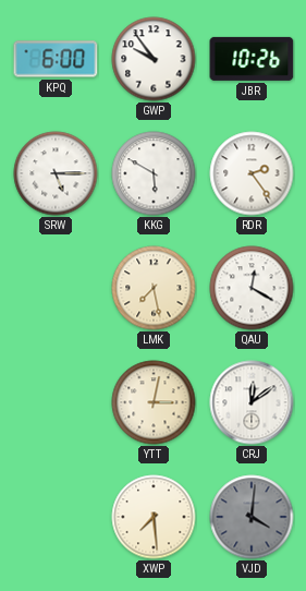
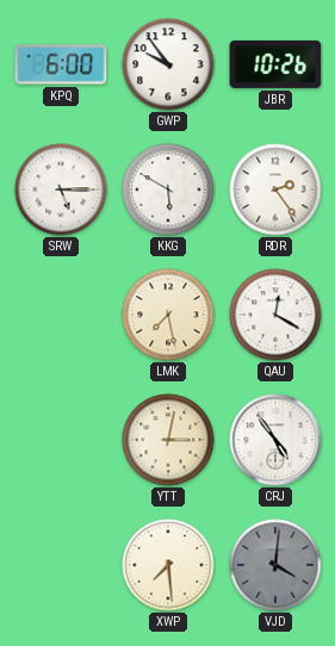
CRJ: 12:09 -> 4:54 (275, 440)
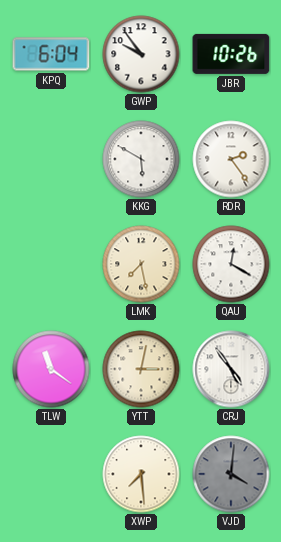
KPQ: 6:00 -> 6:04 (51, 54)
SRW: 5:15 -> none (61, 190)
TLW: none -> 11:21 (51, 369)
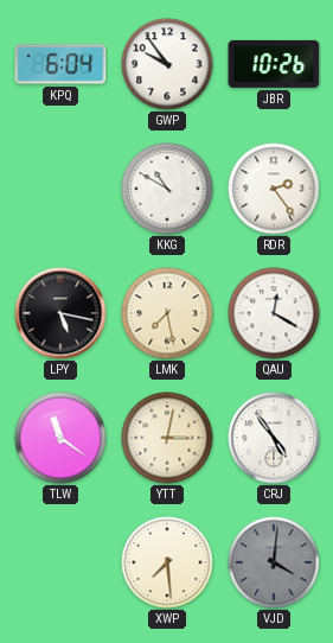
KKG: 5:50 -> 10:50 (167, 189)
LPY: none -> 5:17 (60, 313)
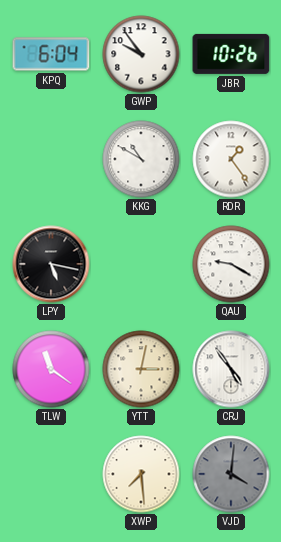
RDR: 2:24 -> 1:24 (231, 159)
LMK: 7:28 -> none (167, 313)
QAU: 12:20 -> 9:20 (231, 264)
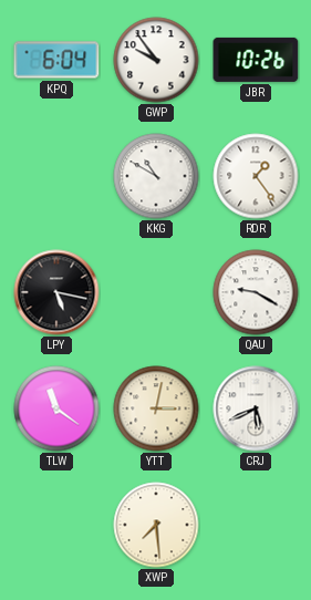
CRJ: 4:54 -> 5:41 (256, 408)
VJD: 4:01 -> none (231, 474)
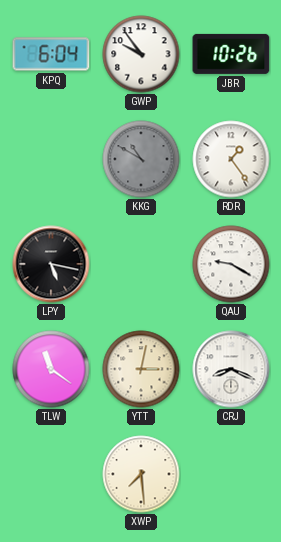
KKG dial: white -> grey (141, 159)
CRJ: 5:41 -> 8:19 (231, 369)
